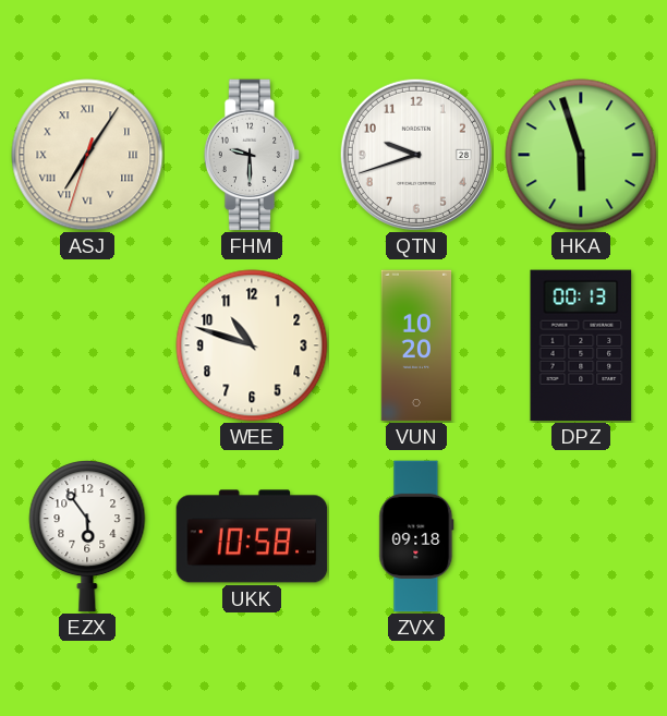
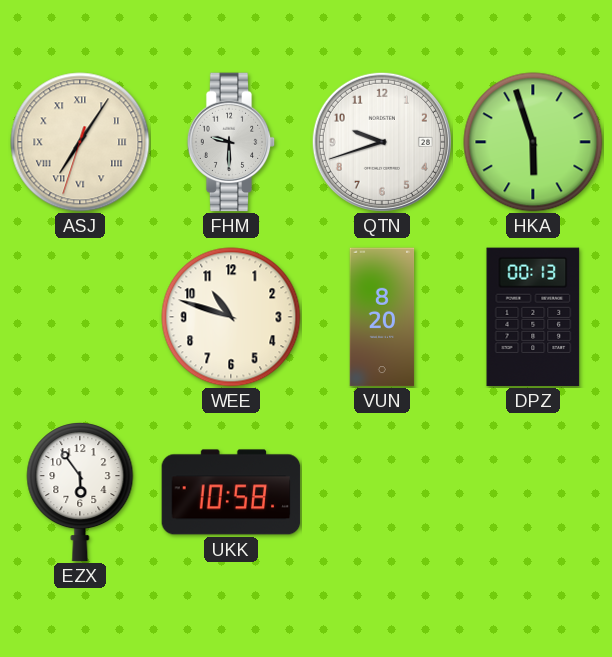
VUN: 10:20 -> 8:20 (382, 317)
ZVX: 09:18 -> none (416, 536)
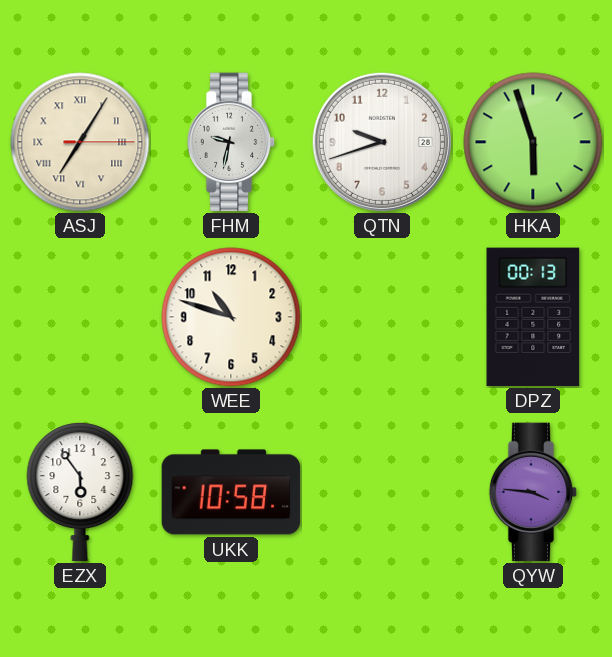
ASJ: 7:05:33 -> 7:05:15 (80, 142)
FHM: 9:30 -> 9:32 (231, 142)
VUN: 8:20 -> none (382, 317)
QYW: none -> 3:46 (533, 492)
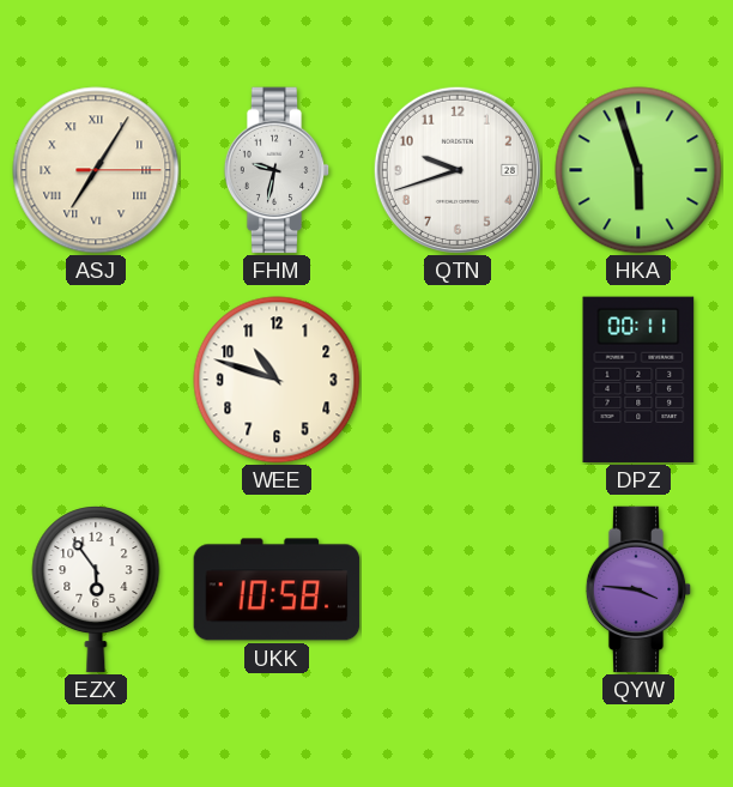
DPZ: 00:13 -> 00:11 (638, 380)
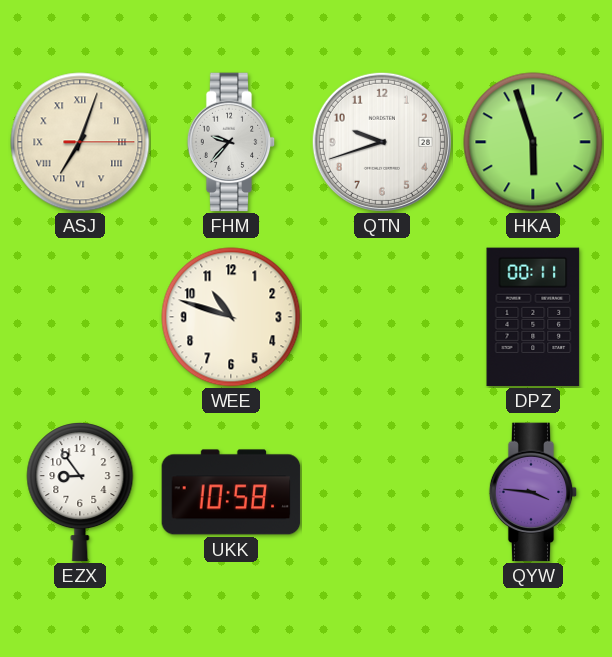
ASJ: 7:05 -> 7:03 (80, 142)
FHM: 9:32 -> 9:37 (231, 142)
EZX: 5:54 -> 8:54 (80, 492)
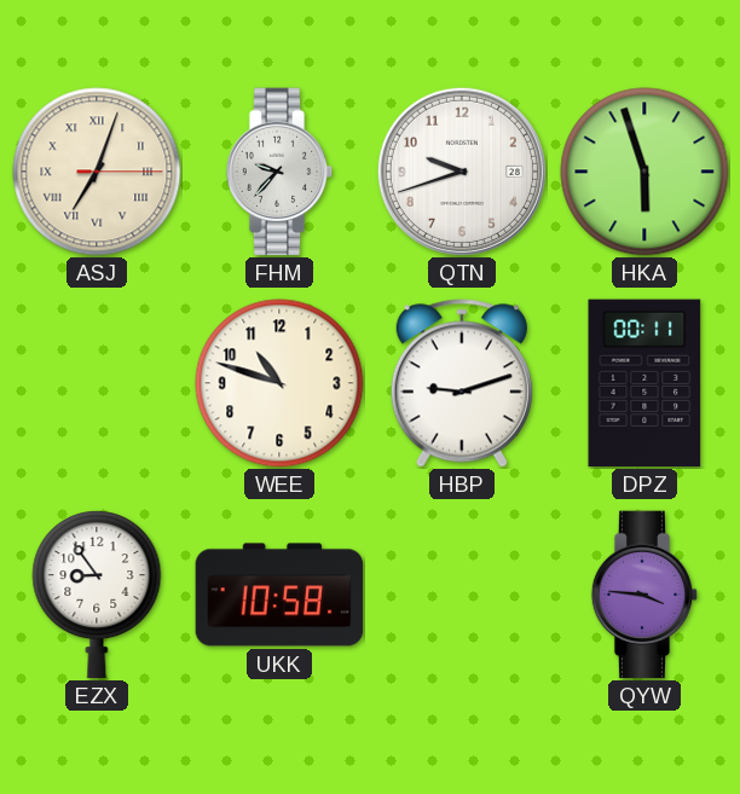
HBP: none -> 9:12 (462, 383)
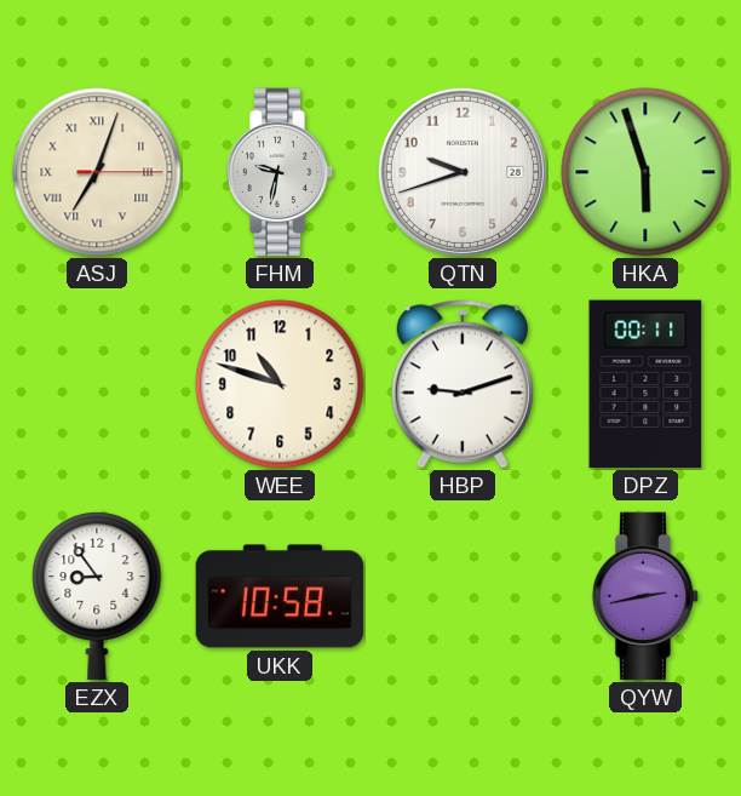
FHM: 9:37 -> 9:32 (280, 172)
QYW: 3:46 -> 2:43 (645, 596)
